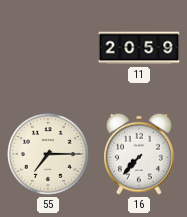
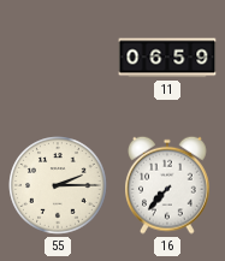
11: 20:59 -> 06:59 (167, 58)
55: 7:15 -> 2:15 (58, 185)
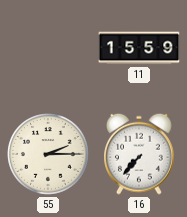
11: 06:59 -> 15:59 (139, 48)
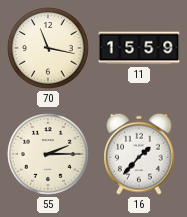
70: none -> 11:17 (48, 48)
16: 7:37 -> 1:37 (140, 154)
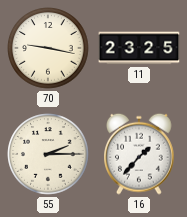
70: 11:17 -> 9:17 (48, 48)
11: 15:59 -> 23:25 (139, 48)
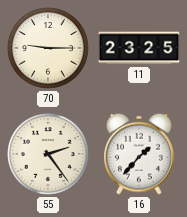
70: 9:17 -> 9:15 (48, 48)
55: 2:15 -> 2:24 (48, 154)
